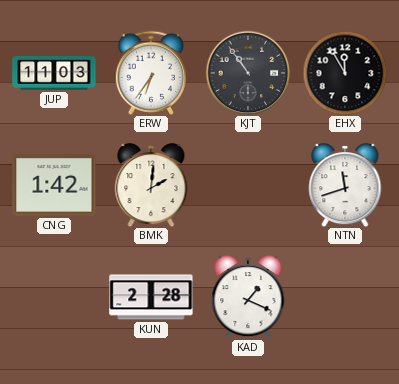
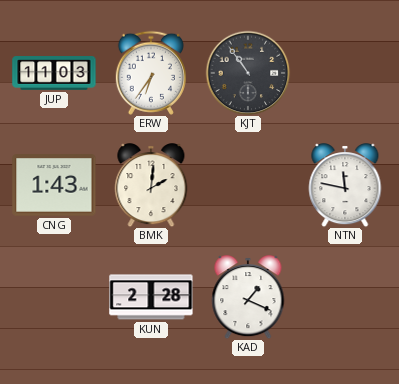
EHX: 11:55 -> none (345, 73)
CNG: 1:42 -> 1:43 (54, 185)
NTN: 11:42 -> 11:47 (345, 186)
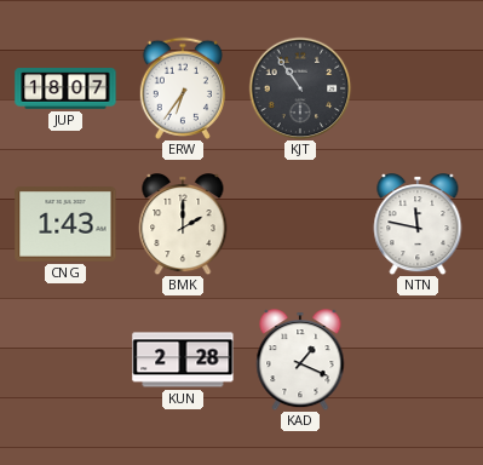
JUP: 11:03 -> 18:07 (65, 90)
BMK: 2:01 -> 2:00 (183, 225)
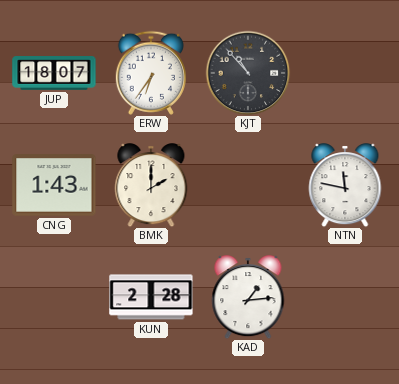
KJT: 10:54 -> 10:53 (248, 73)
KAD: 1:19 -> 1:14 (248, 298)
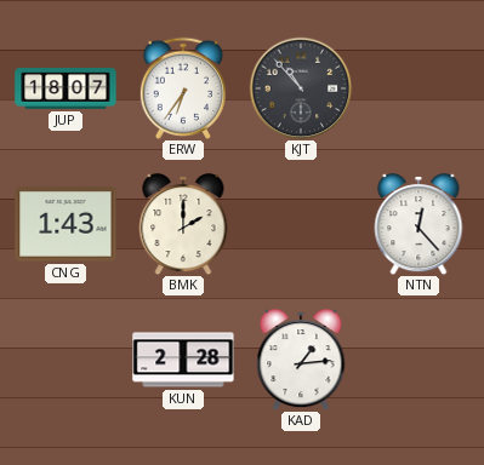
NTN: 11:47 -> 12:23 (418, 225)
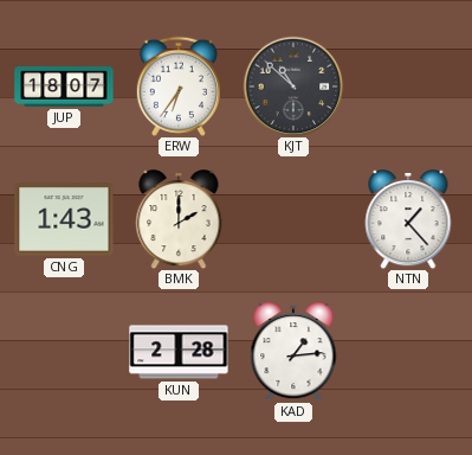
KJT: 10:53 -> 10:52 (293, 86)
NTN: 12:23 -> 1:23 (408, 220)
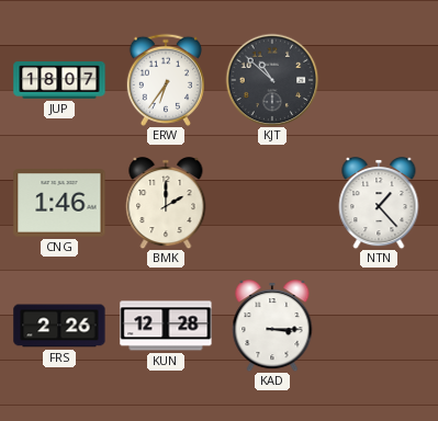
CNG: 1:43 -> 1:46 (59, 203)
FRS: none -> 2:26 (59, 326)
KUN: 2:28 -> 12:28 (166, 326)
KAD: 1:14 -> 3:15 (272, 327)
